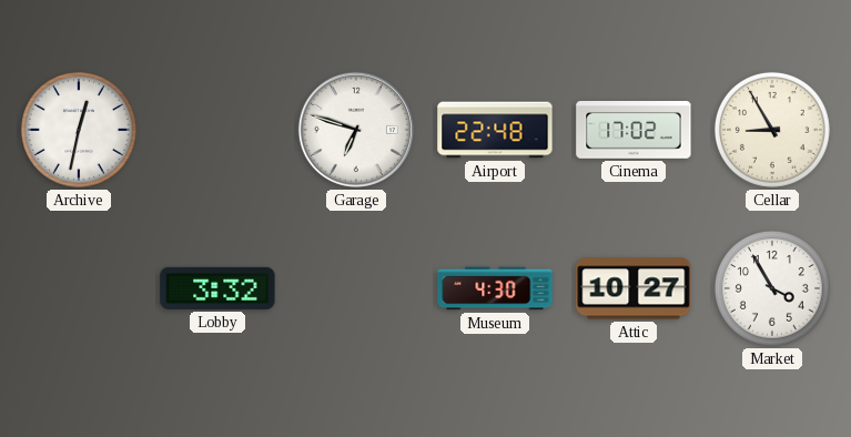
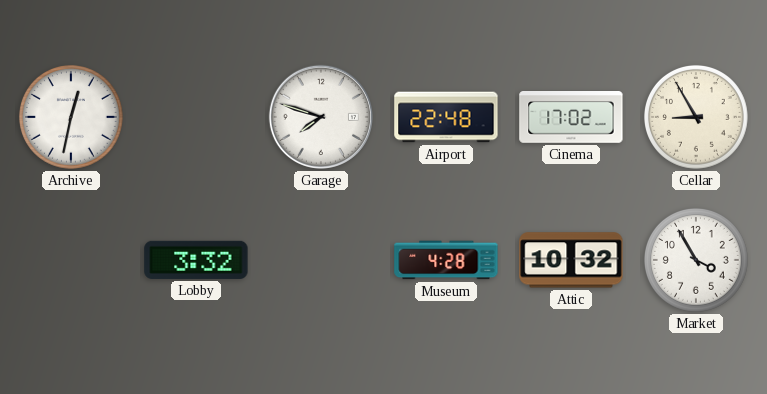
Garage: 6:48 -> 7:48 (321, 117)
Museum: 4:30 -> 4:28 (446, 260)
Attic: 10:27 -> 10:32 (571, 260)
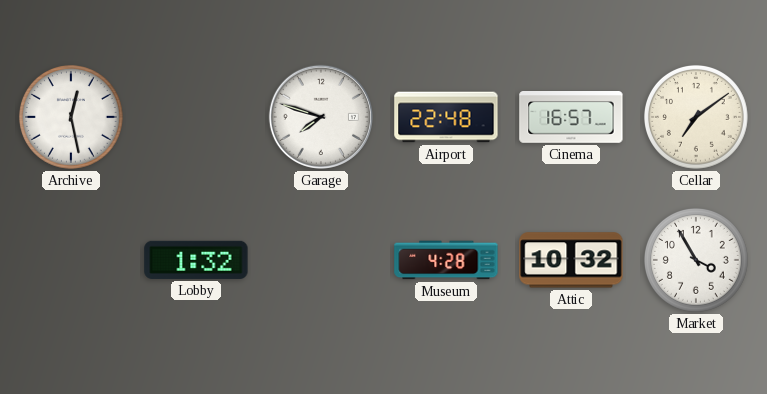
Archive: 12:32 -> 12:28 (71, 117)
Cinema: 17:02 -> 16:57 (571, 118)
Cellar: 8:55 -> 7:09 (696, 117)
Lobby: 3:32 -> 1:32 (196, 260)
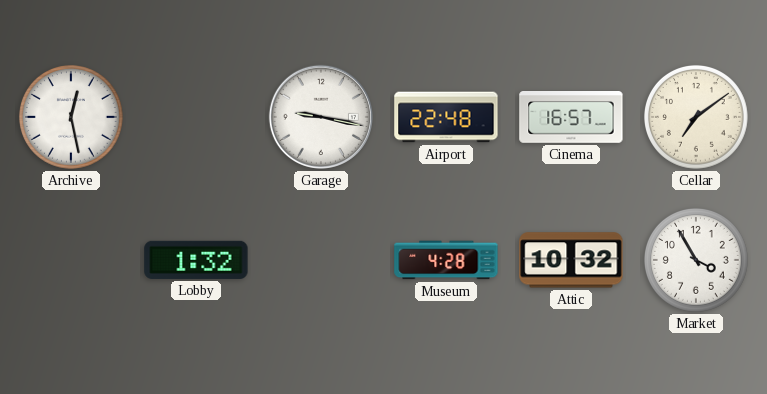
Garage: 7:48 -> 9:17 (321, 117)
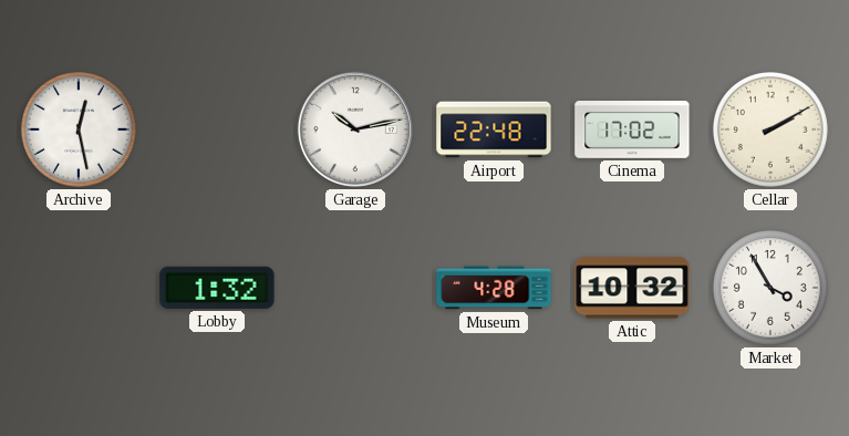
Garage: 9:17 -> 10:13 (355, 129)
Cinema: 16:57 -> 17:02 (632, 131)
Cellar: 7:09 -> 2:10 (770, 129)
